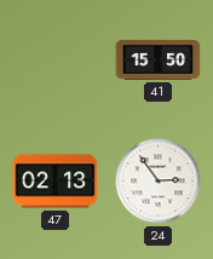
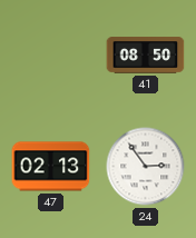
41: 15:50 -> 08:50 (146, 56)
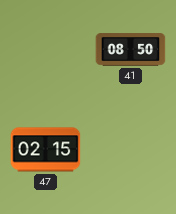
47: 02:13 -> 02:15 (46, 150)
24: 2:54 -> none (146, 167)
